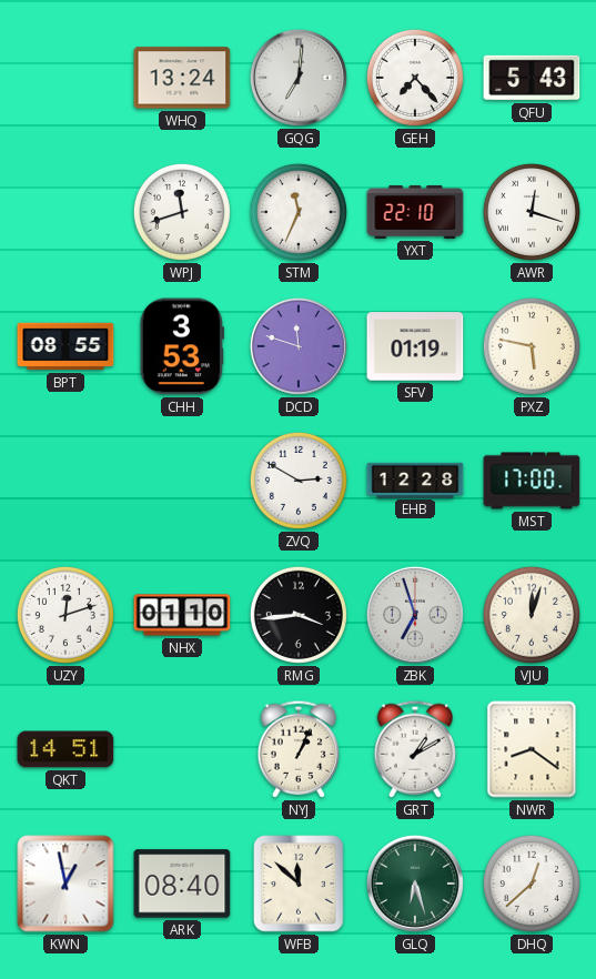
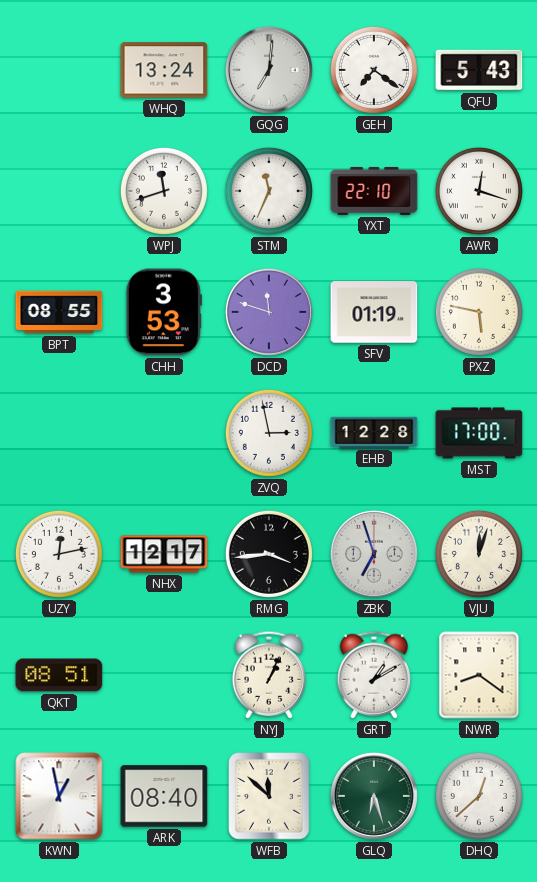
GEH: 7:23 -> 7:21 (374, 70)
ZVQ: 2:50 -> 2:58 (269, 433)
UZY: 12:12 -> 12:13 (59, 554)
NHX: 01:10 -> 12:17 (164, 554)
QKT: 14:51 -> 08:51 (59, 675)
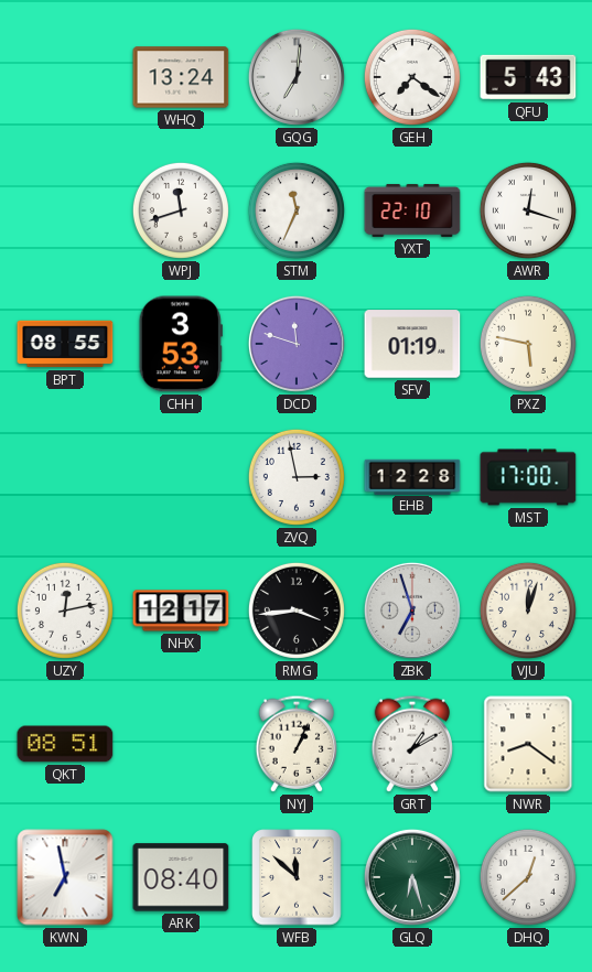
KWN: 12:58 -> 6:58 (65, 877)
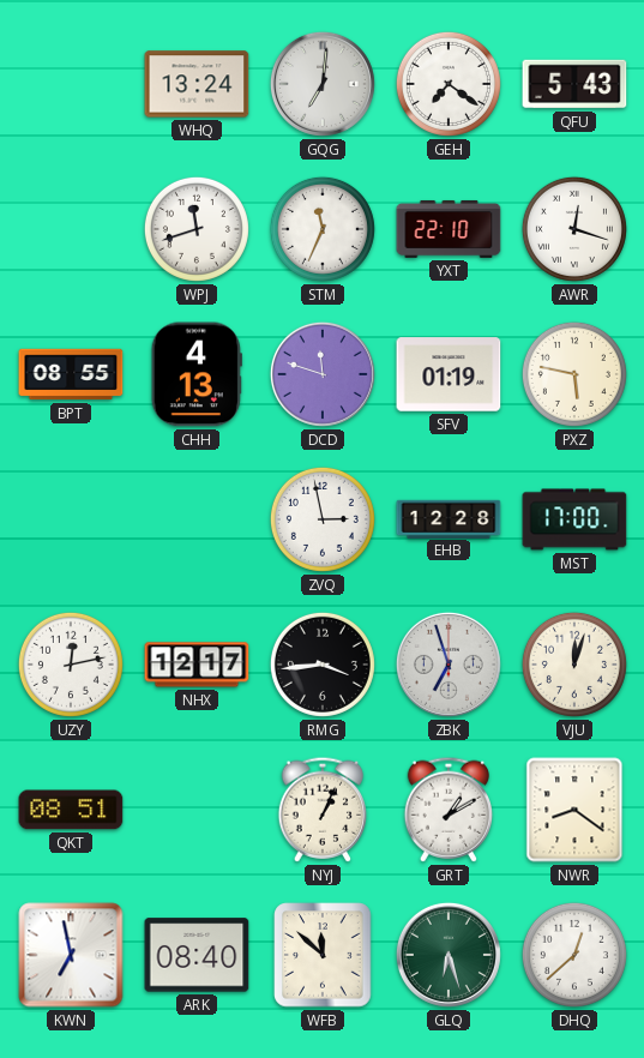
CHH: 3:53 -> 4:13 (197, 374)
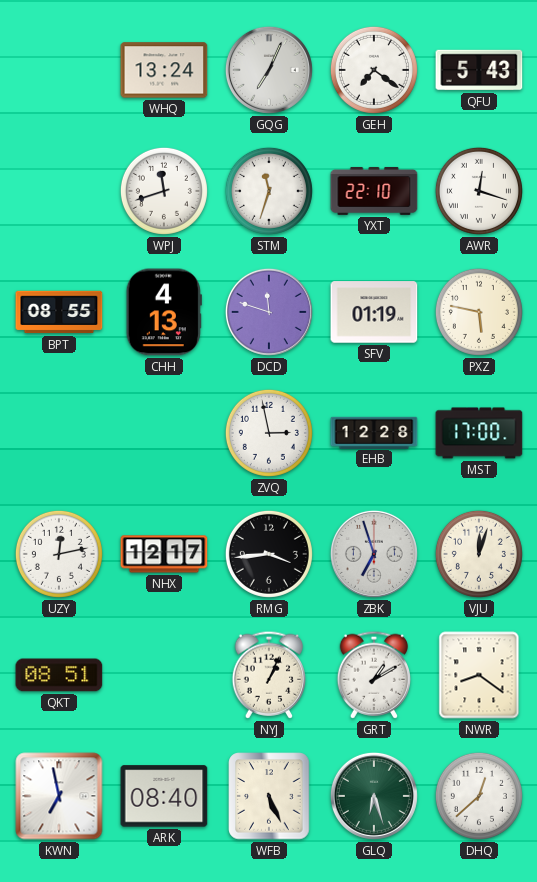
GQG: 7:01 -> 7:04 (269, 70)
STM: 11:34 -> 11:33 (269, 191)
WFB: 11:52 -> 5:26 (269, 796)
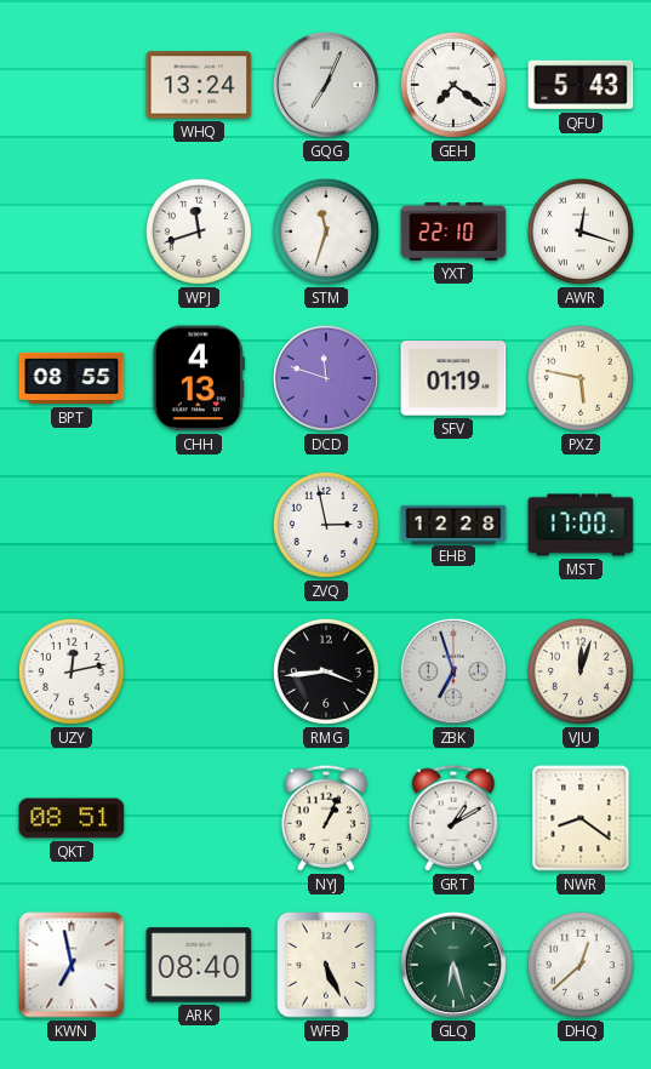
NHX: 12:17 -> none (164, 554)
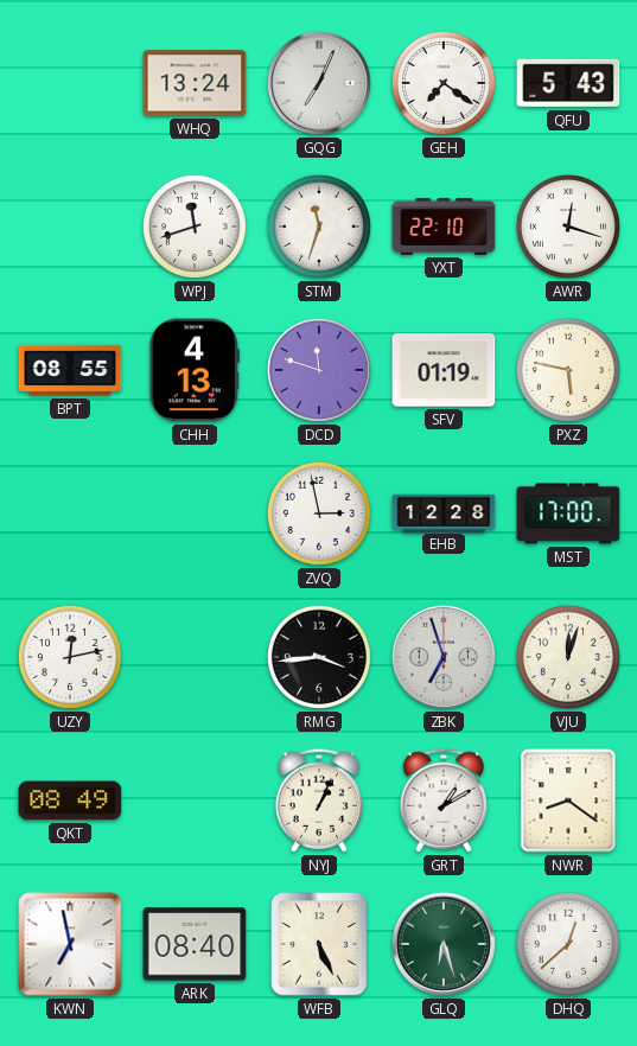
QKT: 08:51 -> 08:49 (70, 801)
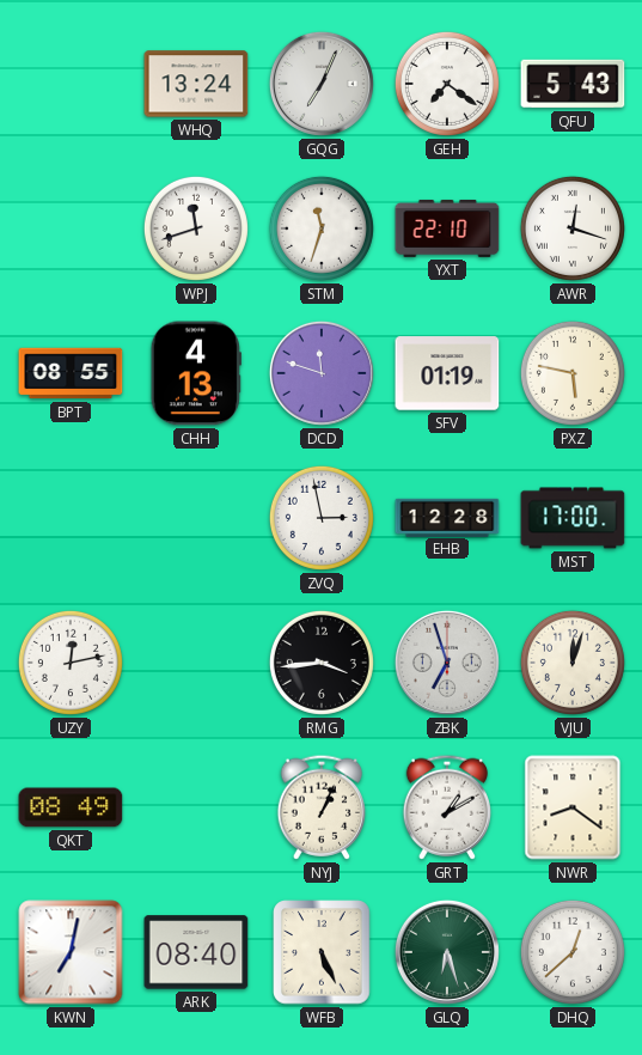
KWN: 6:58 -> 7:02 (71, 952)
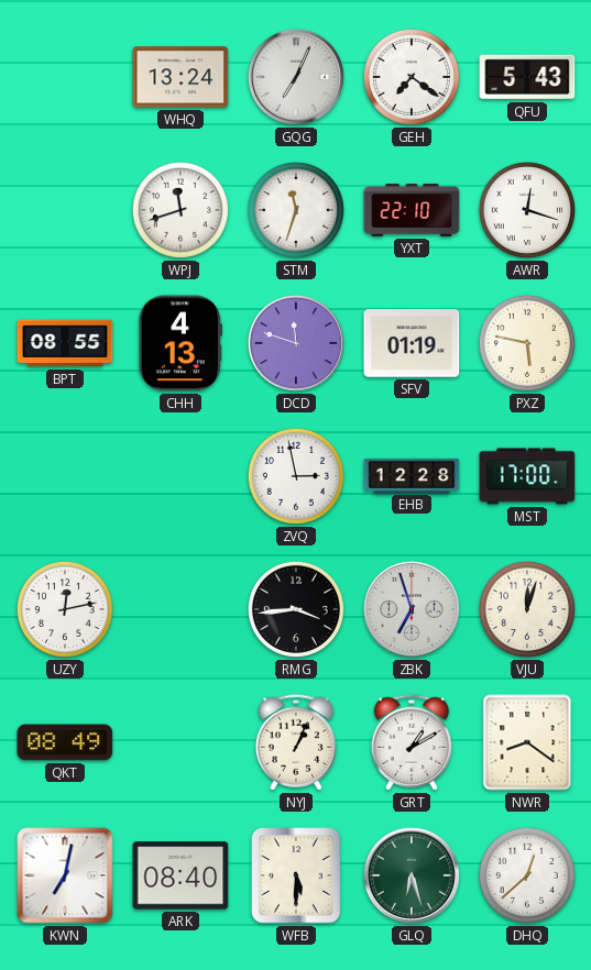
WFB: 5:26 -> 5:30 (296, 875)
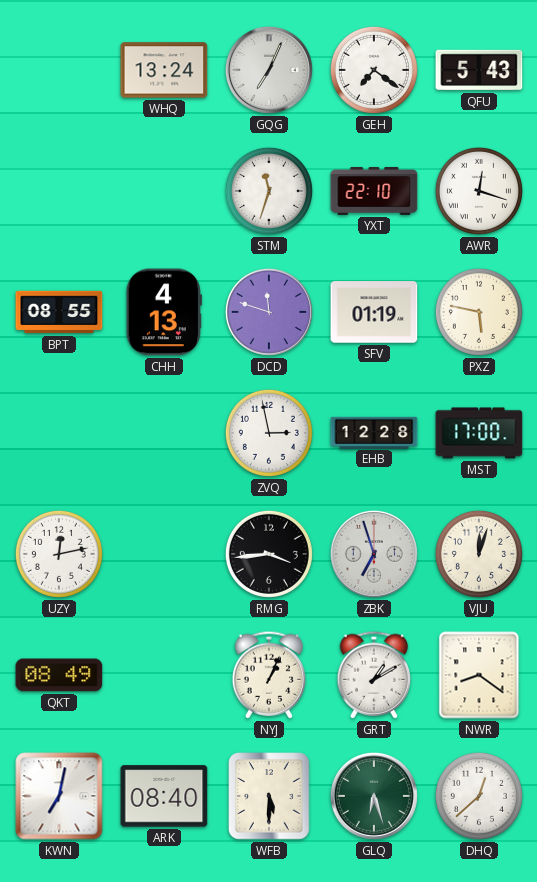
WPJ: 11:42 -> none (180, 210)
